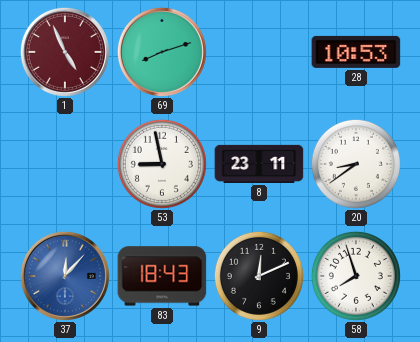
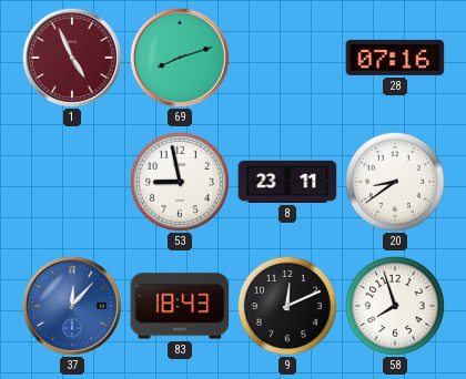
28: 10:53 -> 07:16 (395, 58)
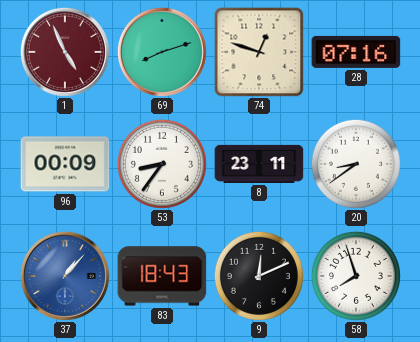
74: none -> 12:48 (259, 52)
96: none -> 00:09 (65, 164)
53: 8:58 -> 8:36 (162, 164)
37: 12:07 -> 1:07 (65, 276)
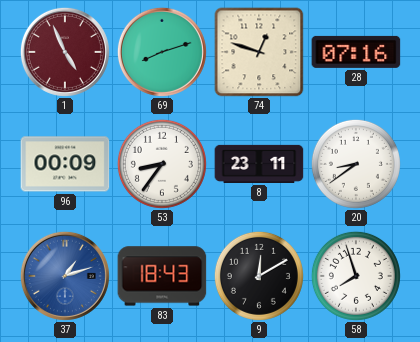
37: 1:07 -> 1:12 (65, 276)
9: 12:11 -> 12:10 (259, 276)
